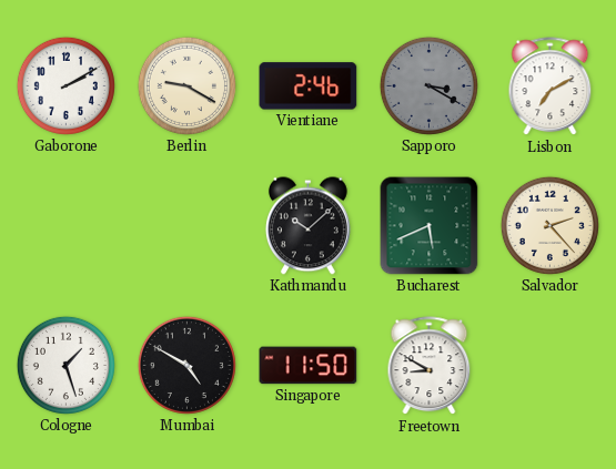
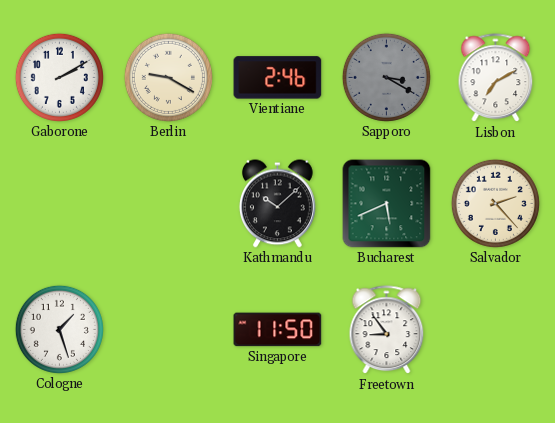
Mumbai: 4:50 -> none (186, 365)
Freetown: 8:50 -> 8:54 (387, 330)
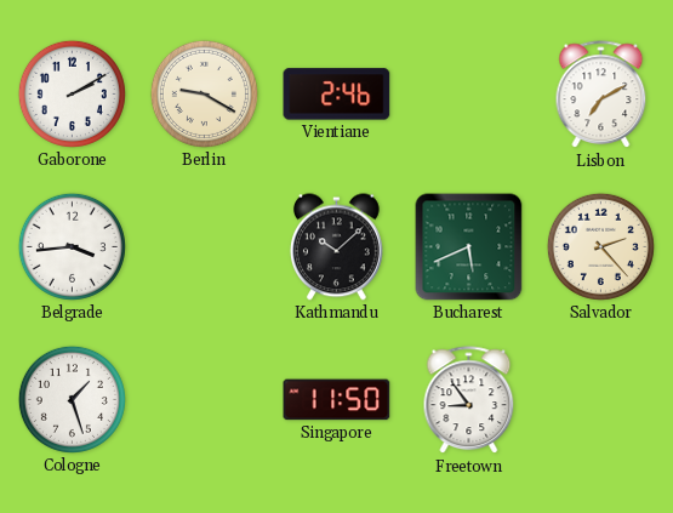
Sapporo: 3:20 -> none (386, 77)
Belgrade: none -> 3:44 (72, 246)
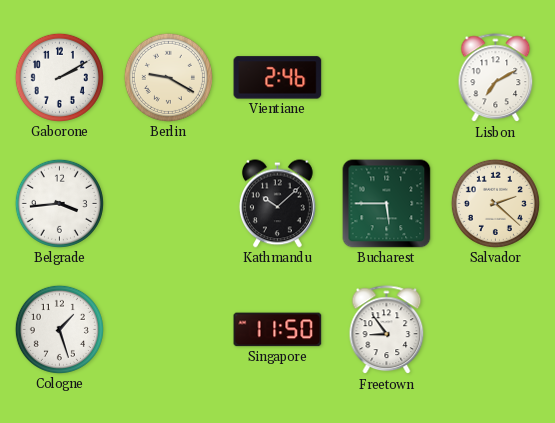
Bucharest: 5:41 -> 5:45 (387, 204)
Salvador: 2:23 -> 2:22 (495, 203)
